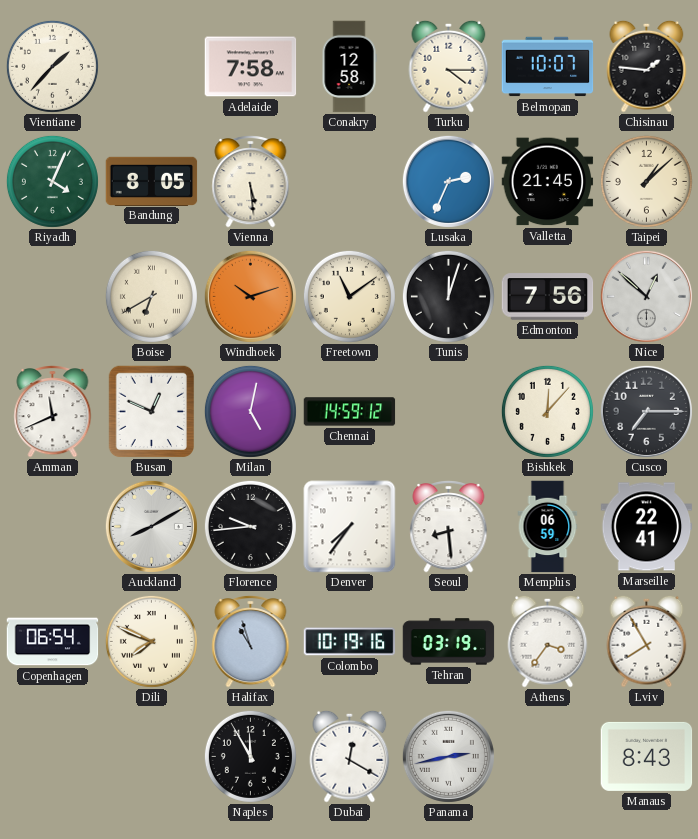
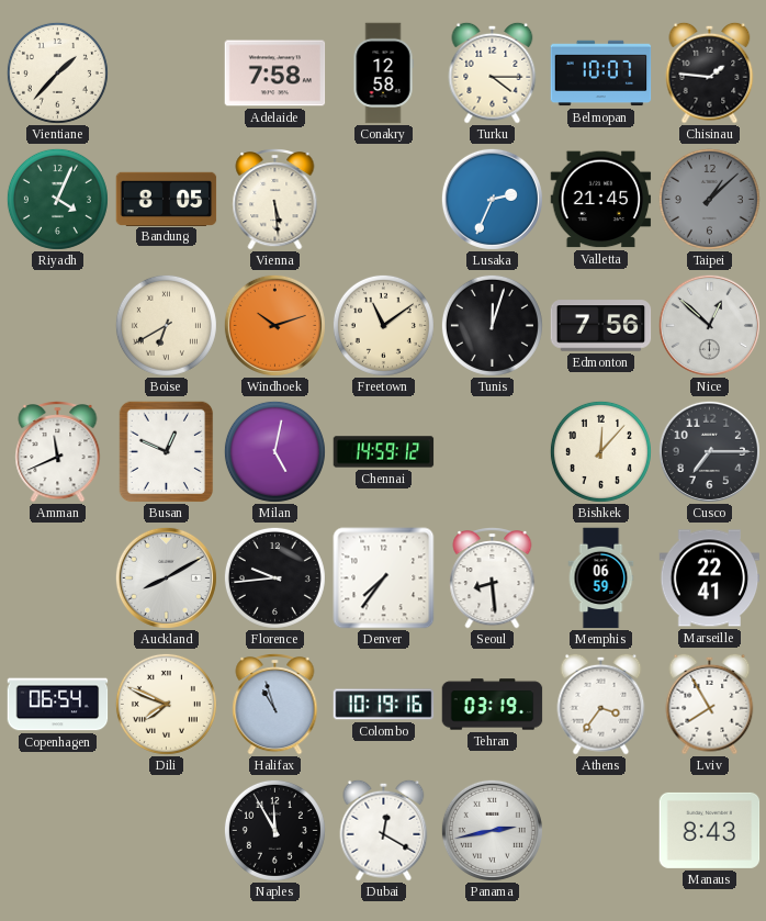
Taipei dial: cream -> grey (709, 199)
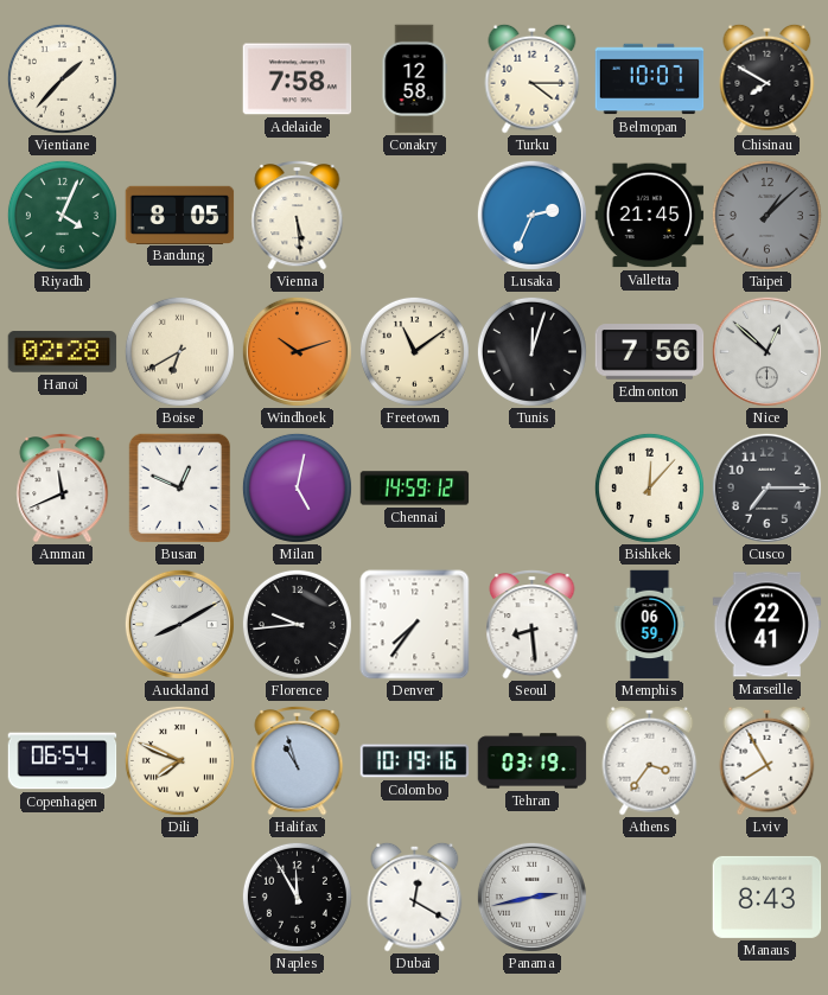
Chisinau: 1:46 -> 7:50 (768, 78)
Hanoi: none -> 02:28 (63, 352)
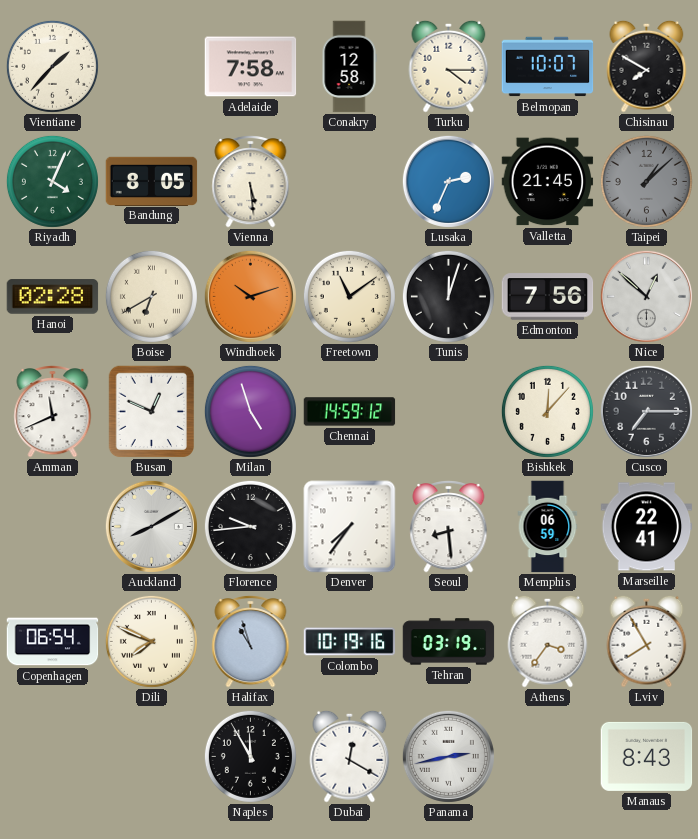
Milan: 5:02 -> 4:57 (250, 411)
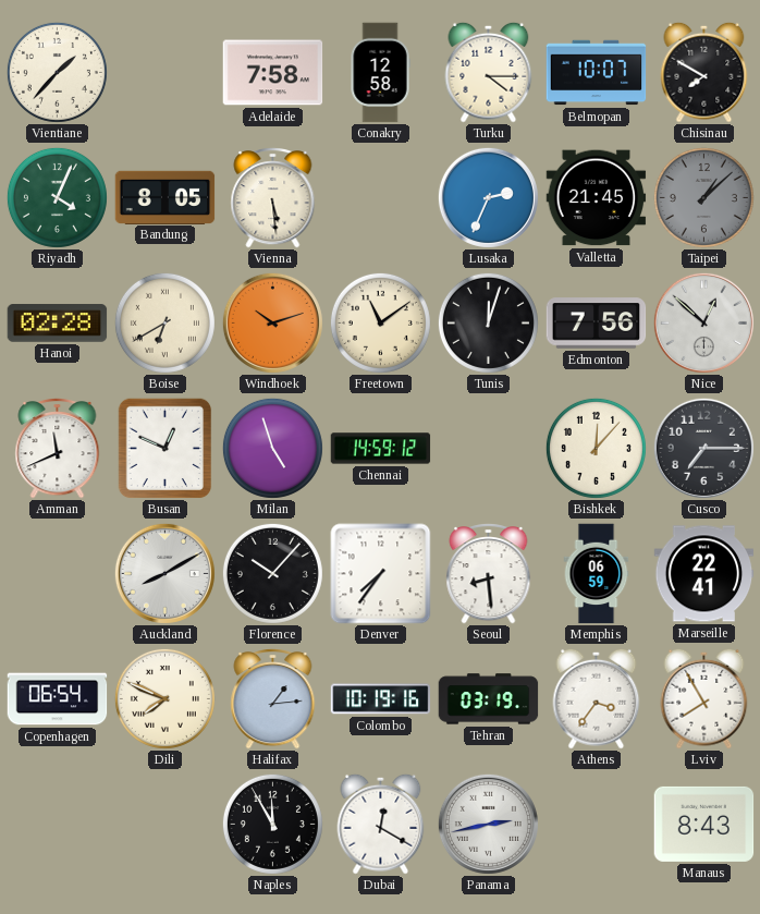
Florence: 9:44 -> 10:07 (272, 573)
Halifax: 10:57 -> 1:14 (273, 699)
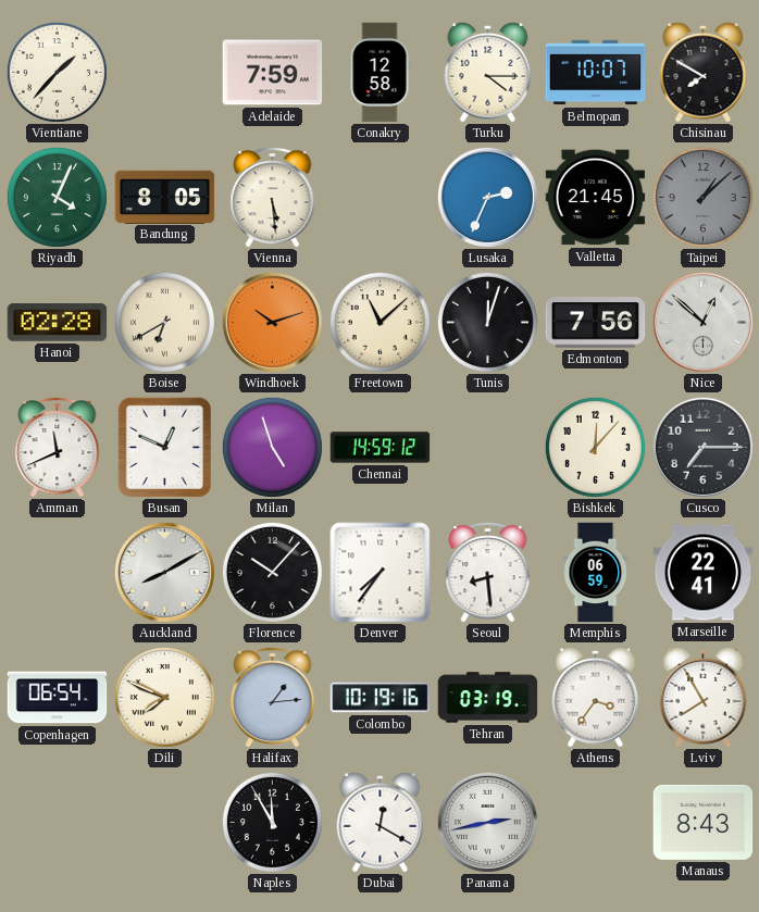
Adelaide: 7:58 -> 7:59 (273, 73)
Freetown: 11:09 -> 11:08 (379, 322)
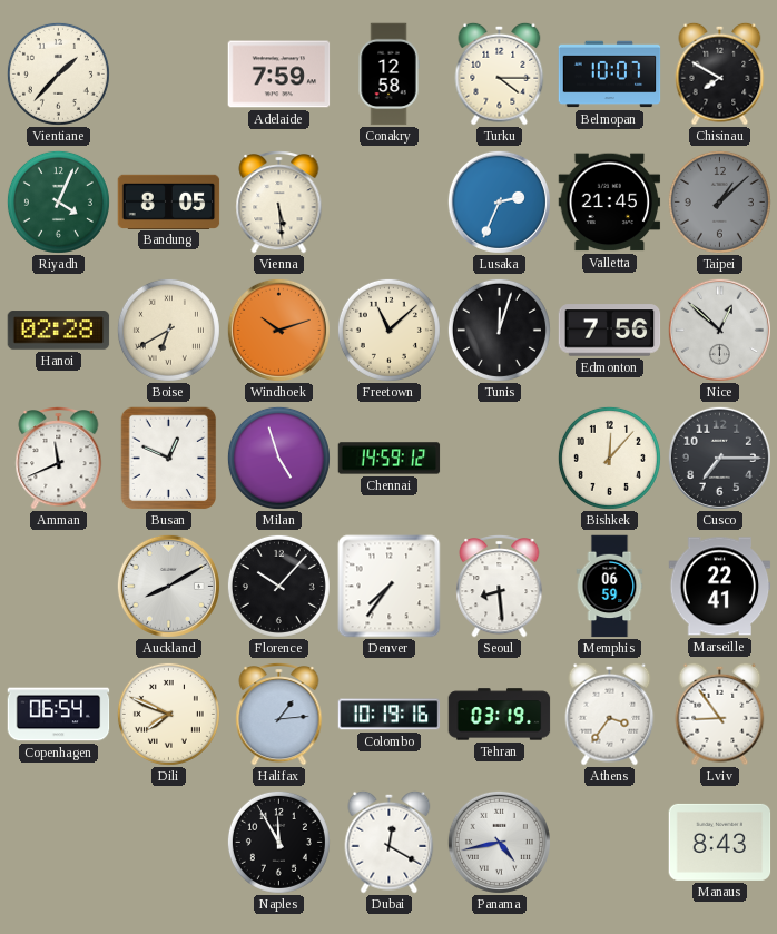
Lviv: 7:55 -> 8:54 (720, 714)
Panama: 2:43 -> 4:43 (499, 842)
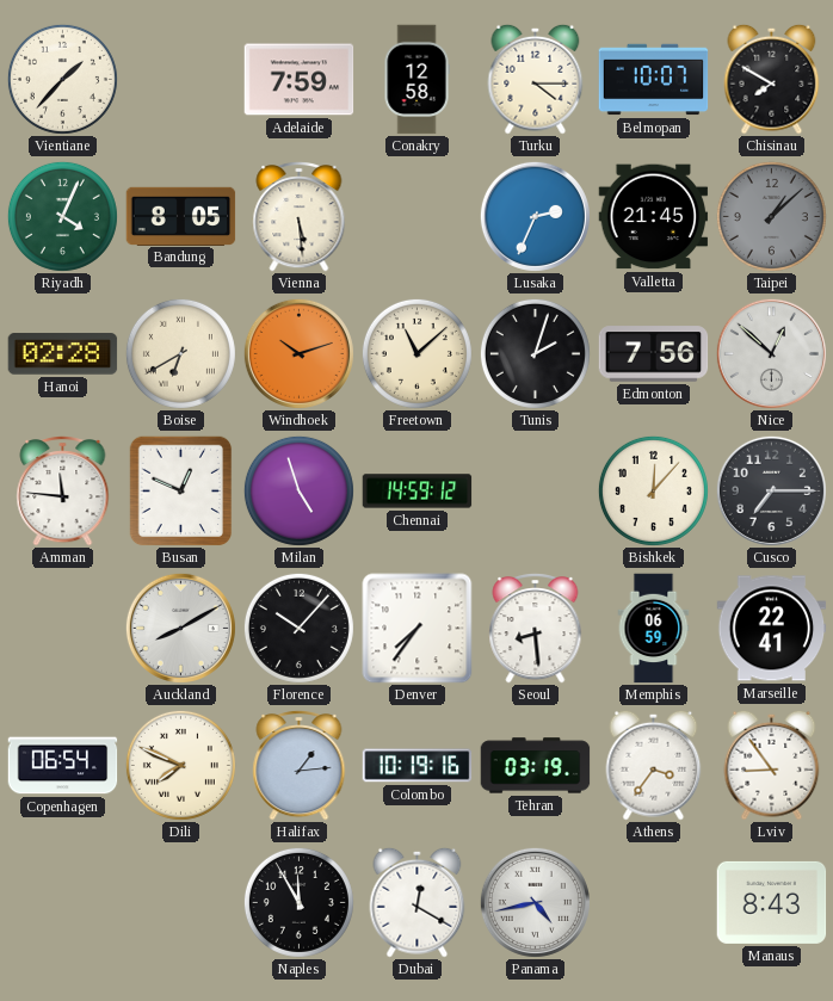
Tunis: 12:03 -> 2:03 (535, 353)
Amman: 11:41 -> 11:46 (63, 492)
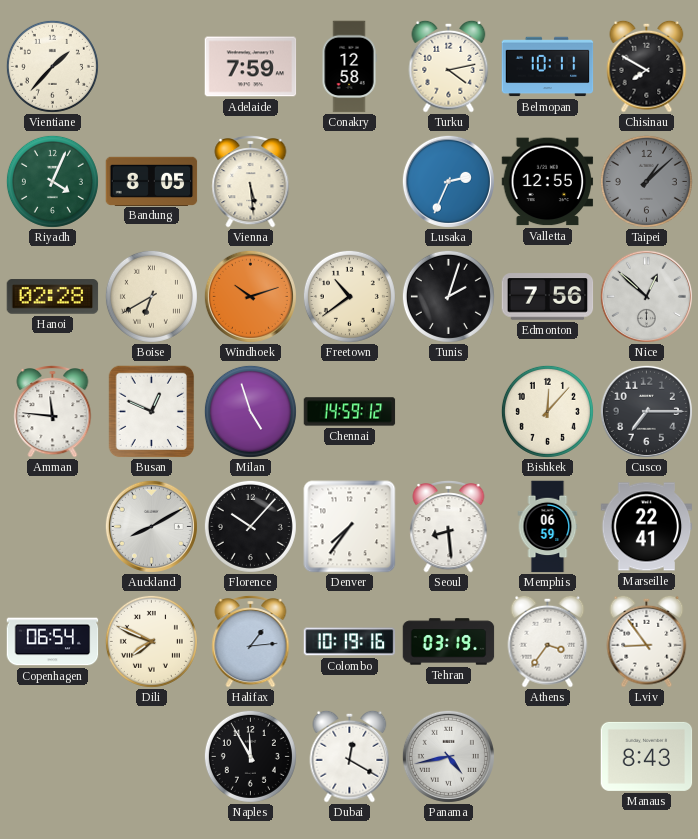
Turku: 4:15 -> 4:13 (449, 66)
Belmopan: 10:07 -> 10:11 (548, 67)
Valletta: 21:45 -> 12:55 (548, 182)
Freetown: 11:08 -> 10:39 (349, 296)
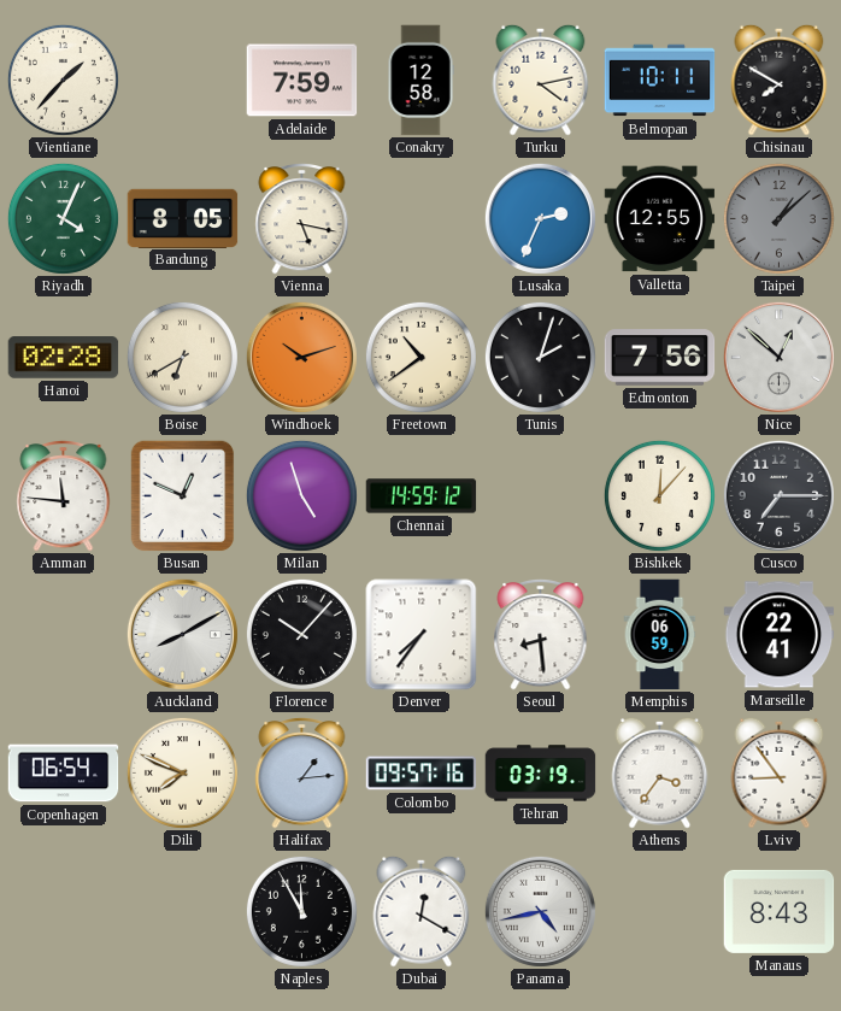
Vienna: 5:29 -> 5:17 (302, 219)
Colombo: 10:19 -> 09:57 (422, 774)
